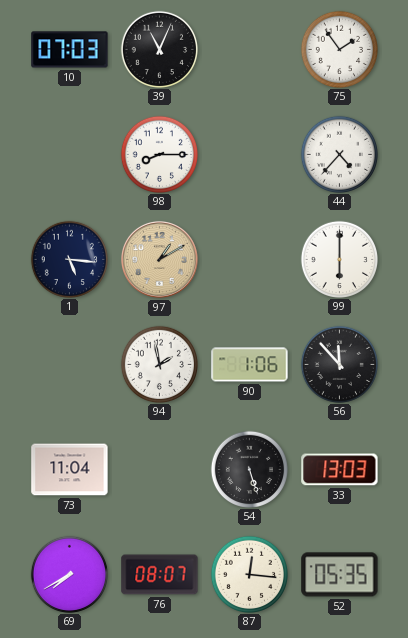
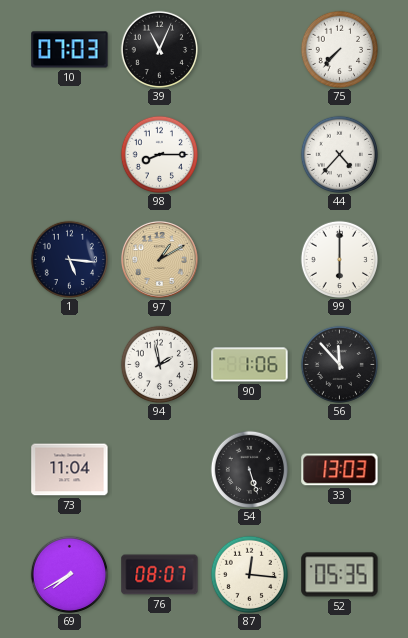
75: 1:54 -> 7:37 (339, 49)
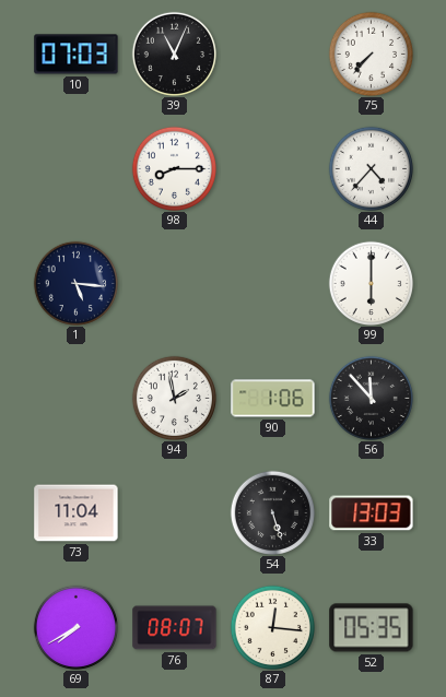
97: 1:10 -> none (159, 259)
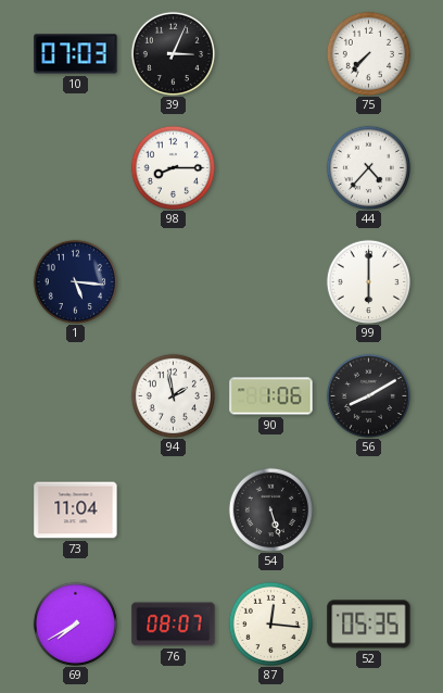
39: 11:04 -> 3:04 (173, 53)
56: 11:53 -> 8:10 (368, 395)
33: 13:03 -> none (372, 513)
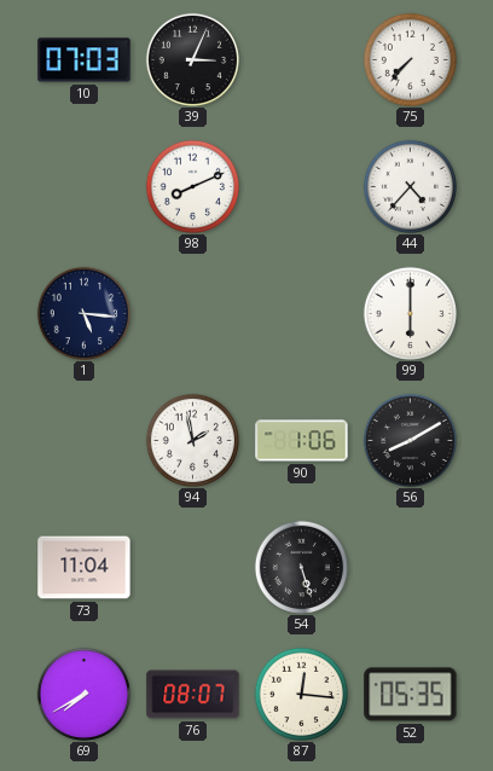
98: 8:15 -> 8:11 (192, 186)
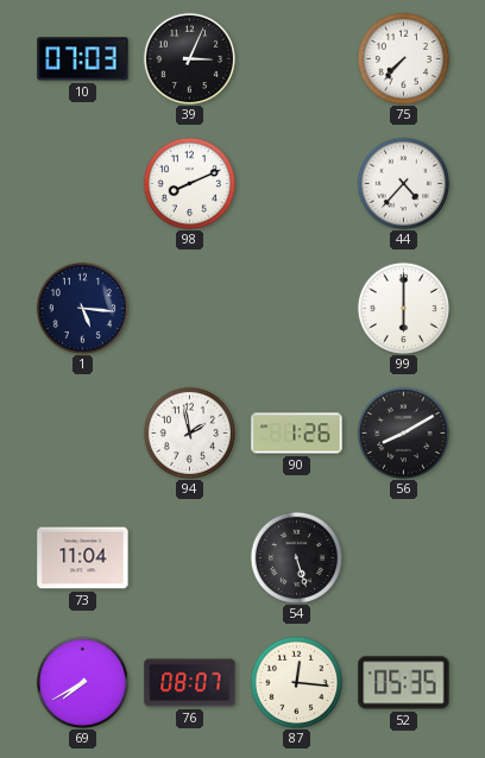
90: 1:06 -> 1:26 (297, 434)
